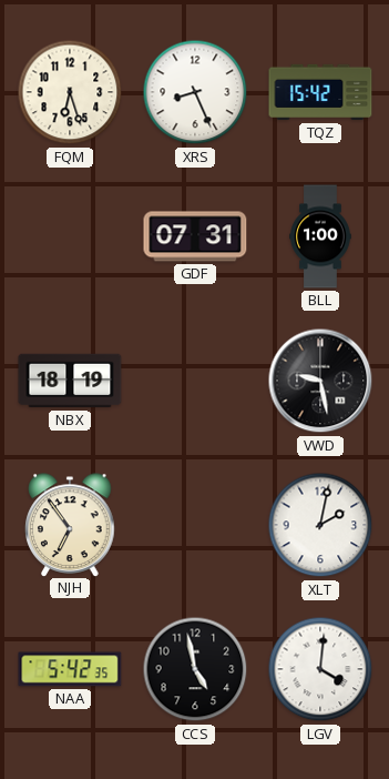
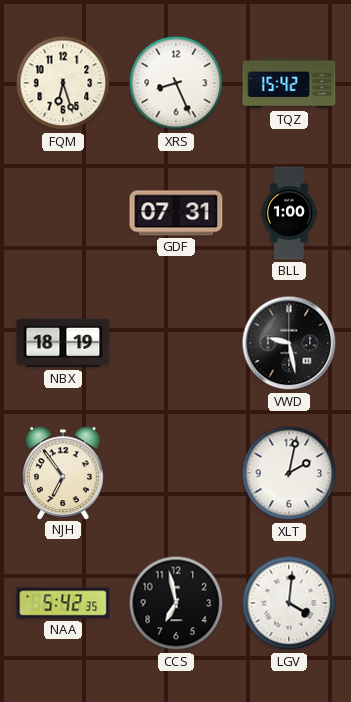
CCS: 4:58 -> 6:58 (176, 603)
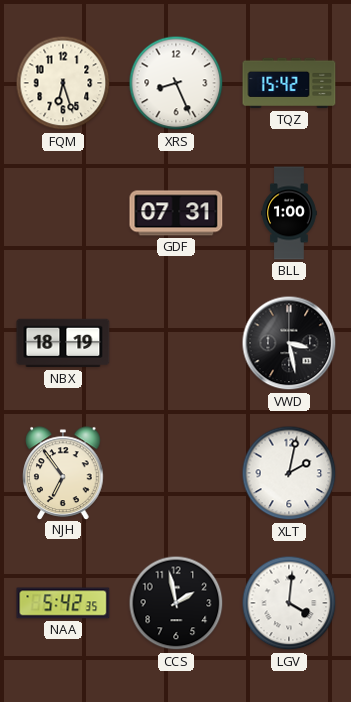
VWD: 9:28 -> 3:28 (289, 343)
CCS: 6:58 -> 1:58 (176, 603)
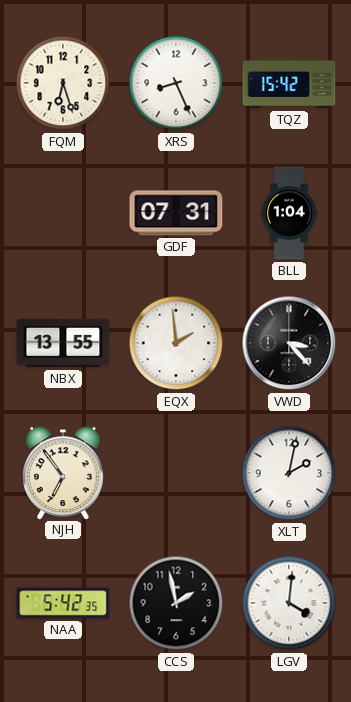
BLL: 1:00 -> 1:04 (289, 213)
NBX: 18:19 -> 13:55 (63, 343)
EQX: none -> 1:59 (176, 343)
VWD: 3:28 -> 3:23 (289, 343)
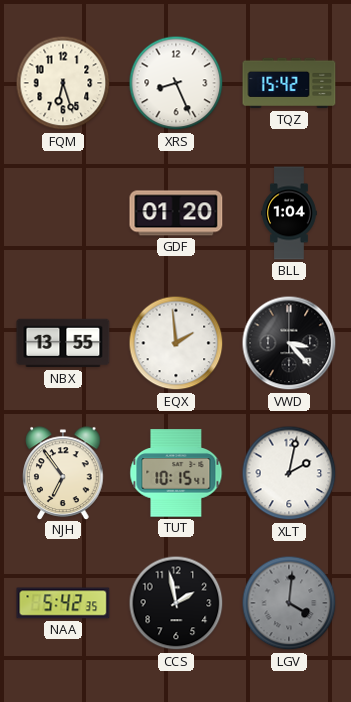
GDF: 07:31 -> 01:20 (176, 213)
TUT: none -> 10:15 (176, 473)
LGV dial: white -> grey (289, 603)
